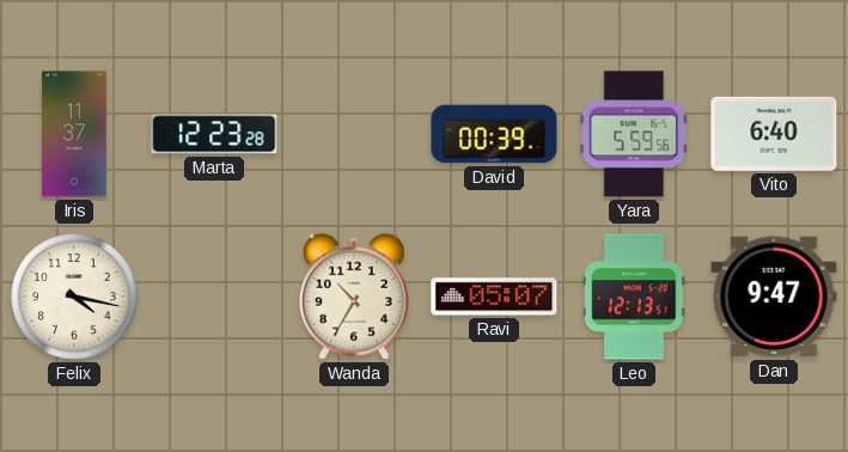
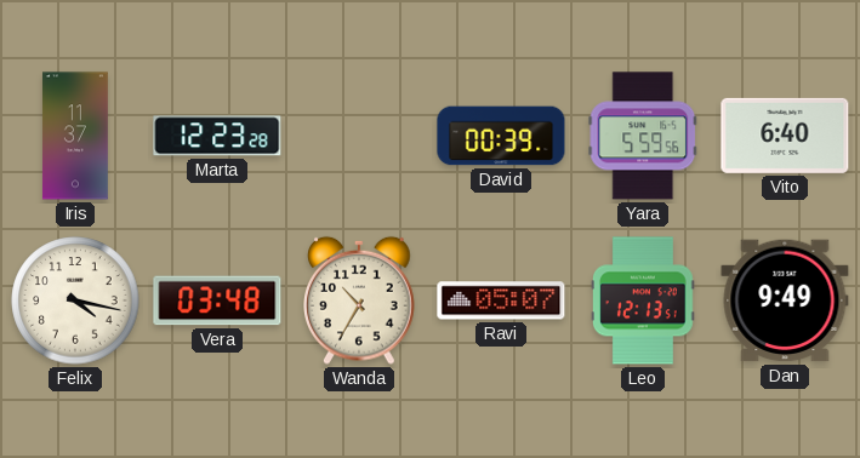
Vera: none -> 03:48 (217, 300)
Dan: 9:47 -> 9:49 (785, 300)
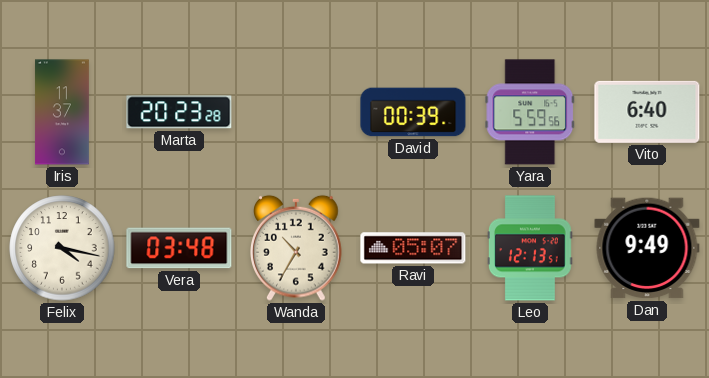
Marta: 12:23 -> 20:23 (179, 112)
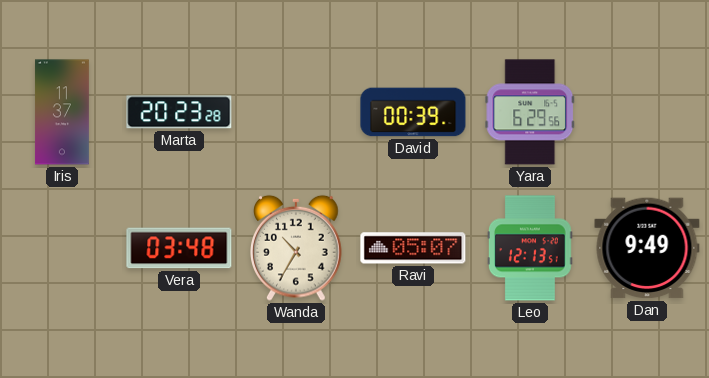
Yara: 5:59 -> 6:29 (530, 112)
Vito: 6:40 -> none (647, 112)
Felix: 4:17 -> none (62, 248)
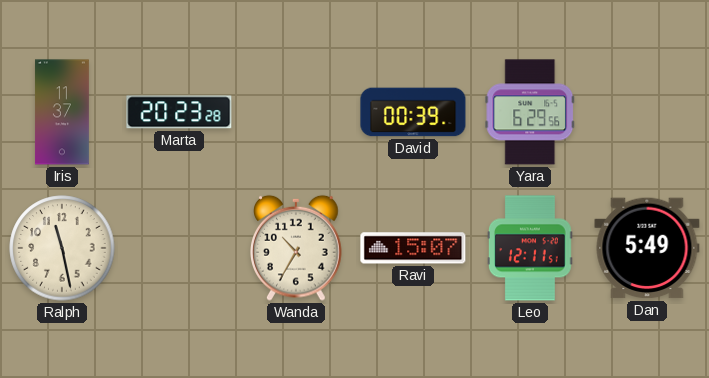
Ralph: none -> 11:28 (62, 248)
Vera: 03:48 -> none (179, 248)
Ravi: 05:07 -> 15:07 (413, 248)
Leo: 12:13 -> 12:11 (531, 248)
Dan: 9:49 -> 5:49 (647, 248)
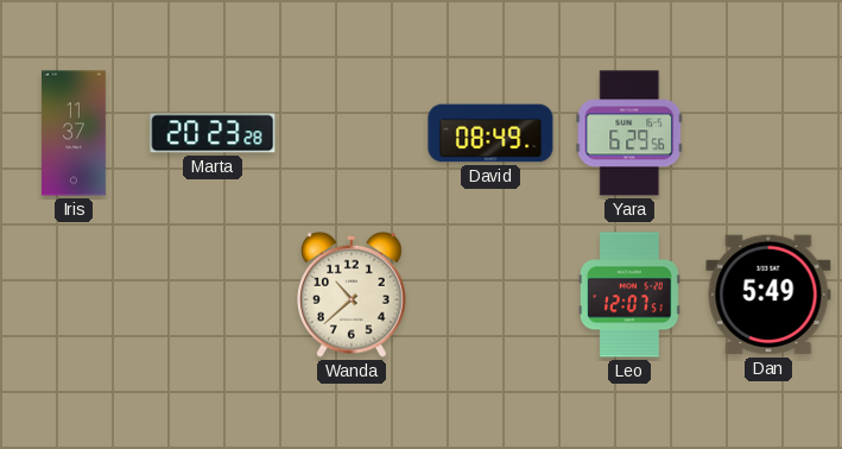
David: 00:39 -> 08:49 (490, 133)
Ralph: 11:28 -> none (62, 248)
Wanda: 10:35 -> 10:38 (352, 295)
Ravi: 15:07 -> none (413, 248)
Leo: 12:11 -> 12:07 (631, 295)
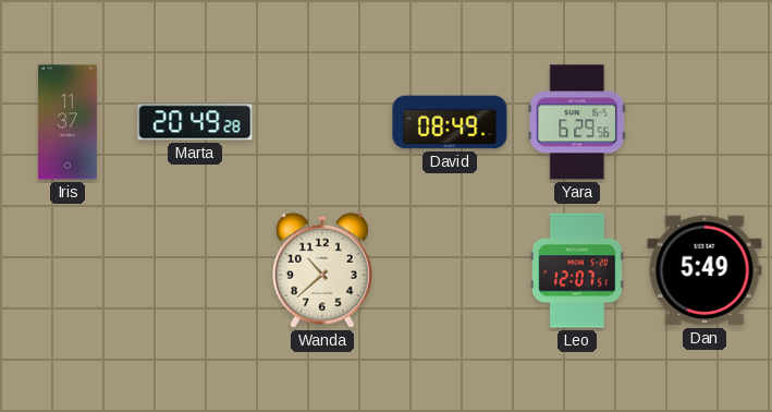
Marta: 20:23 -> 20:49 (195, 122)
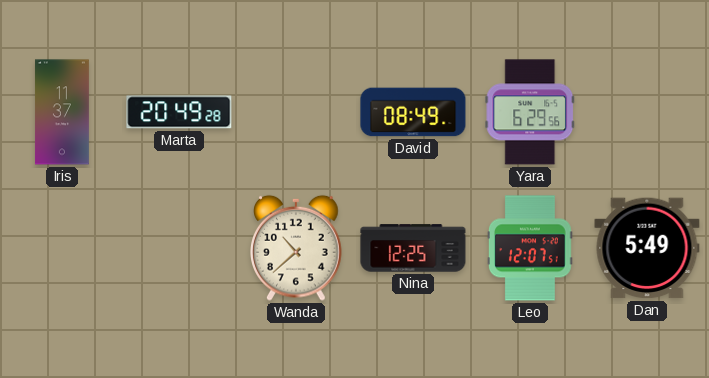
Nina: none -> 12:25 (413, 248)
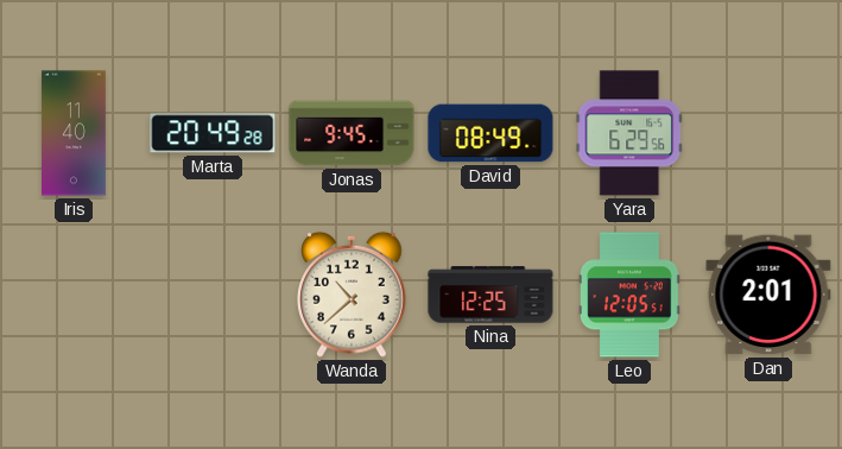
Iris: 11:37 -> 11:40 (74, 133)
Jonas: none -> 9:45 (352, 133)
Leo: 12:07 -> 12:05 (631, 295)
Dan: 5:49 -> 2:01 (768, 295)
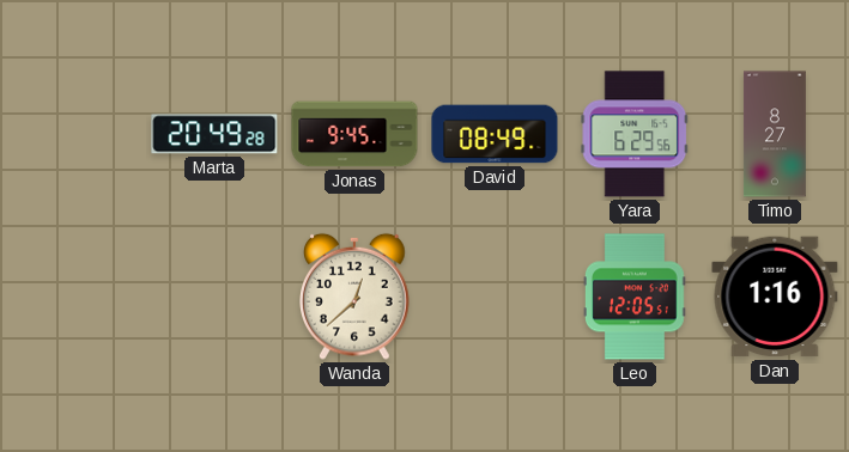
Iris: 11:40 -> none (74, 133)
Timo: none -> 8:27 (775, 134)
Wanda: 10:38 -> 12:38 (354, 297)
Nina: 12:25 -> none (490, 295)
Dan: 2:01 -> 1:16 (775, 297)
